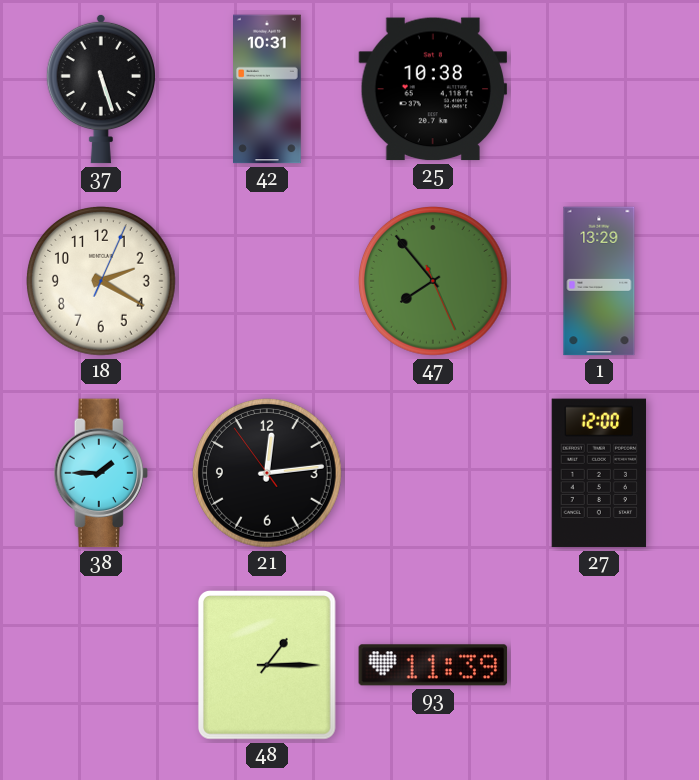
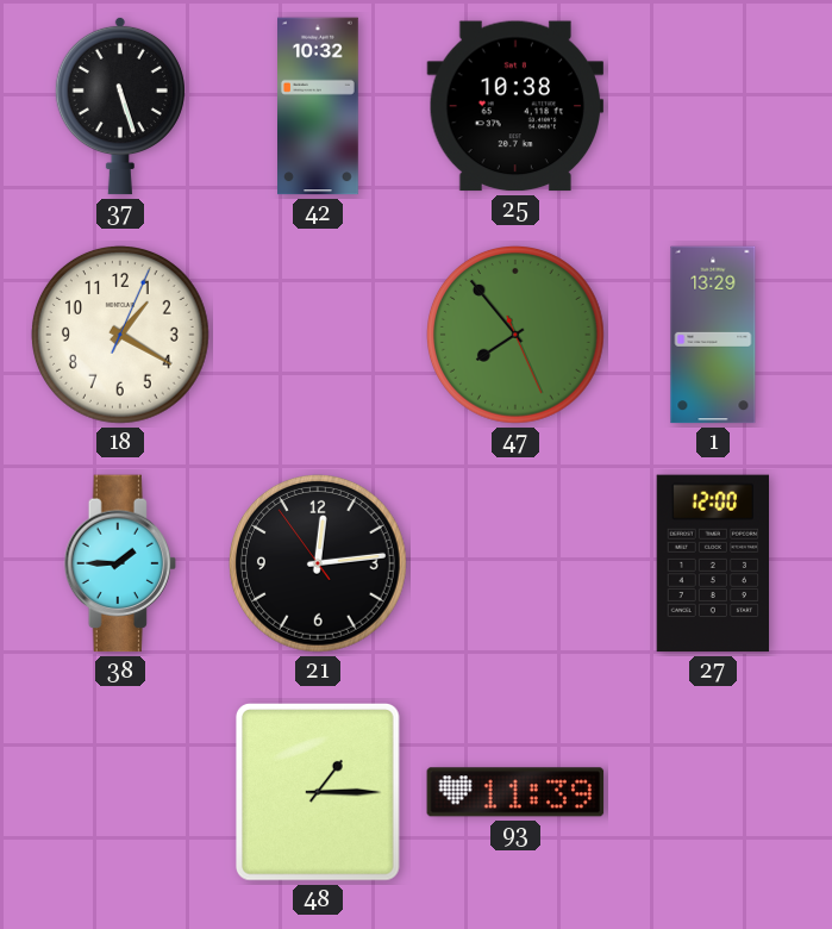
42: 10:31 -> 10:32 (319, 106)
18: 2:20 -> 1:20 (121, 336)
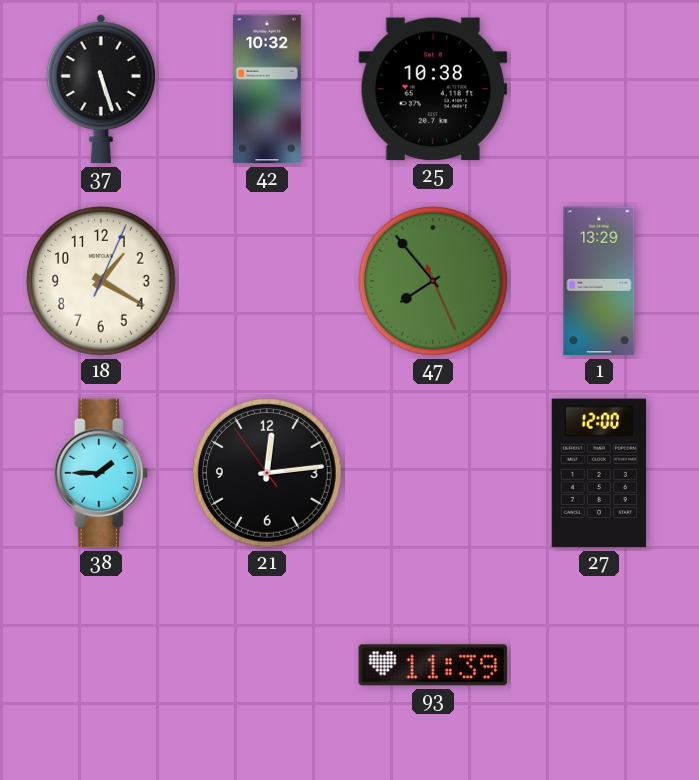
48: 1:15 -> none (318, 793)
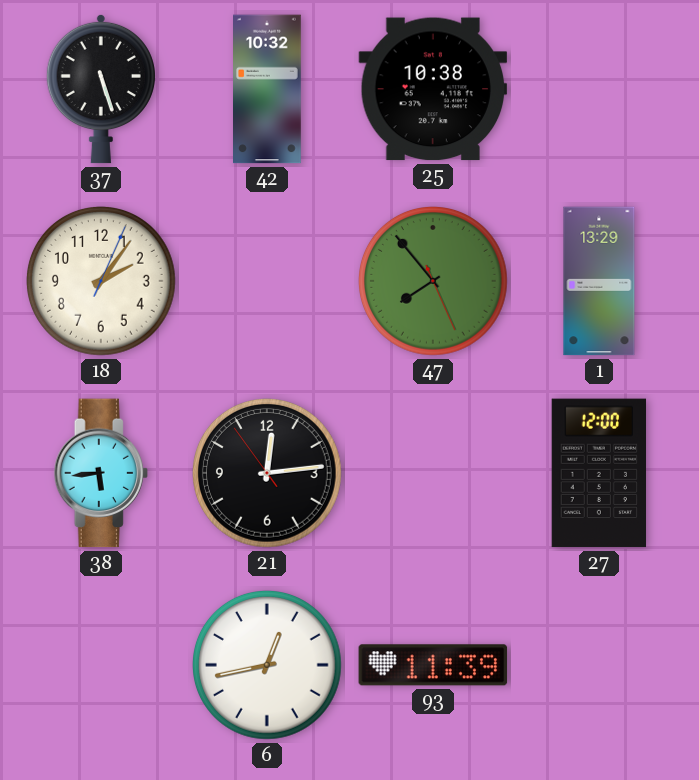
18: 1:20 -> 2:06 (102, 282)
38: 1:45 -> 5:44 (101, 473)
6: none -> 12:43 (268, 666)
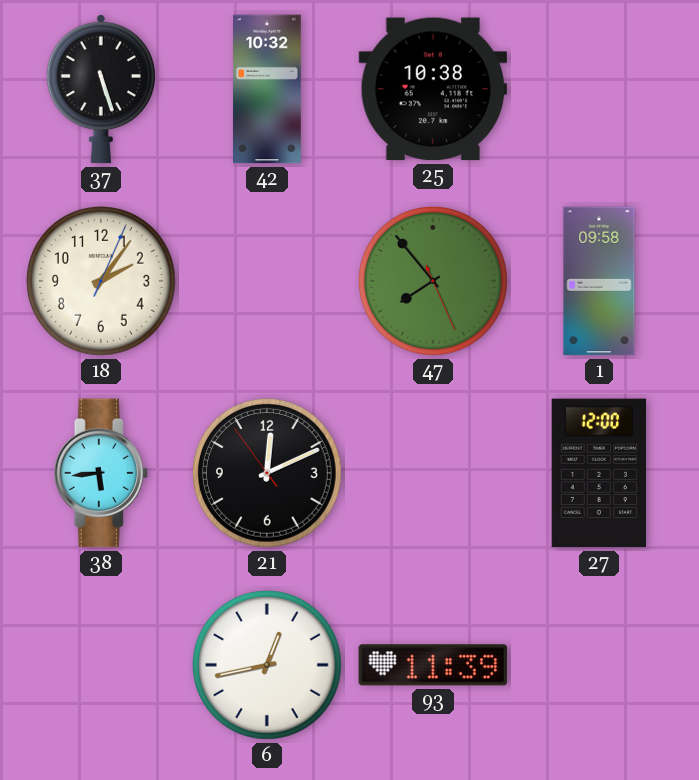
1: 13:29 -> 09:58 (599, 281)
21: 12:13 -> 12:10 (268, 474)
